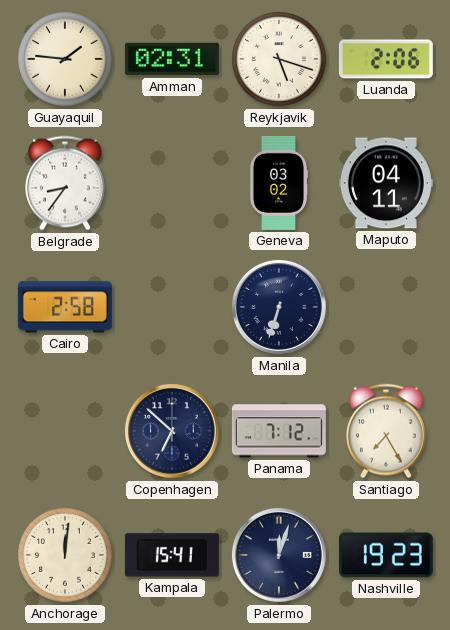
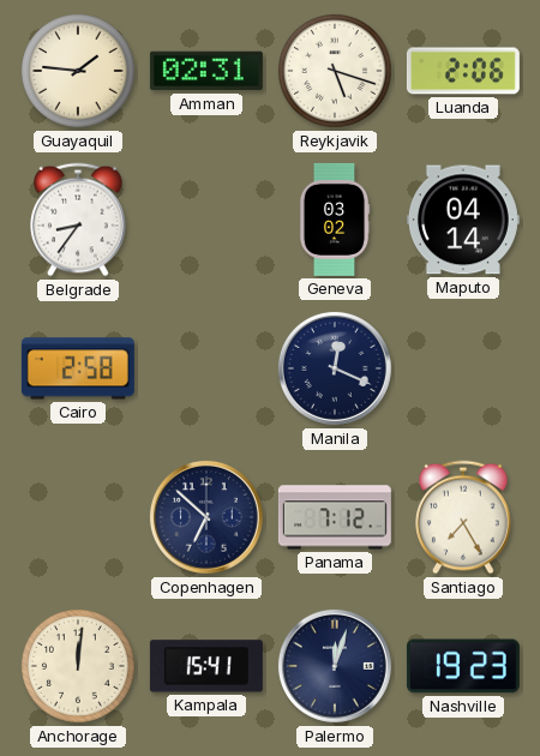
Maputo: 04:11 -> 04:14 (463, 220)
Manila: 6:33 -> 12:19 (335, 368)
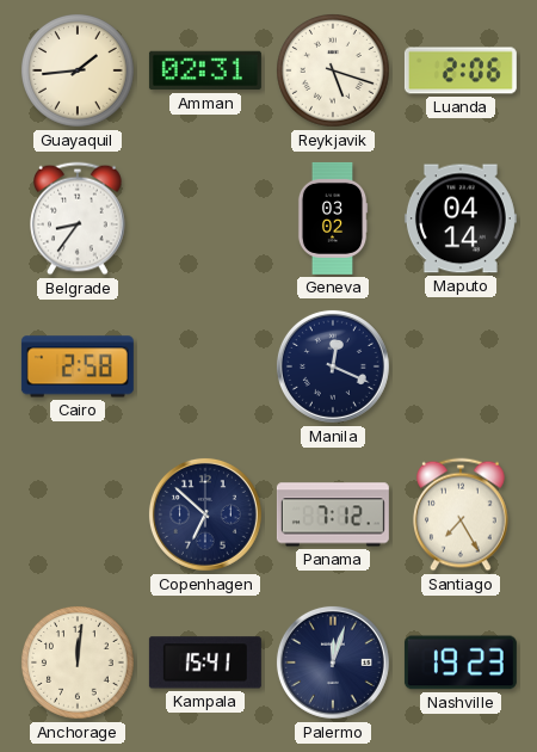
Guayaquil: 1:46 -> 1:44 (79, 72)
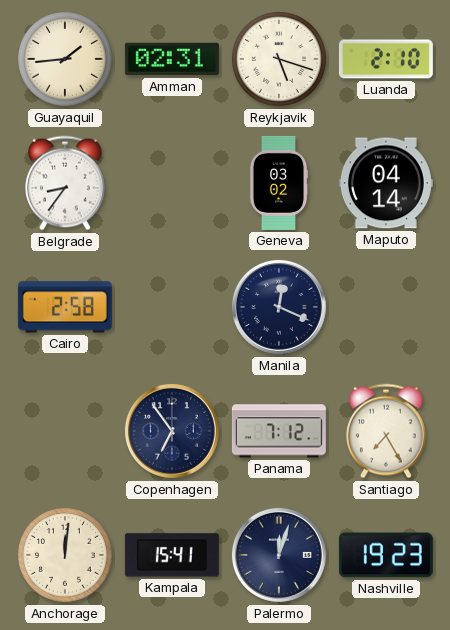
Luanda: 2:06 -> 2:10 (386, 59)
Copenhagen: 6:52 -> 6:54 (172, 431)
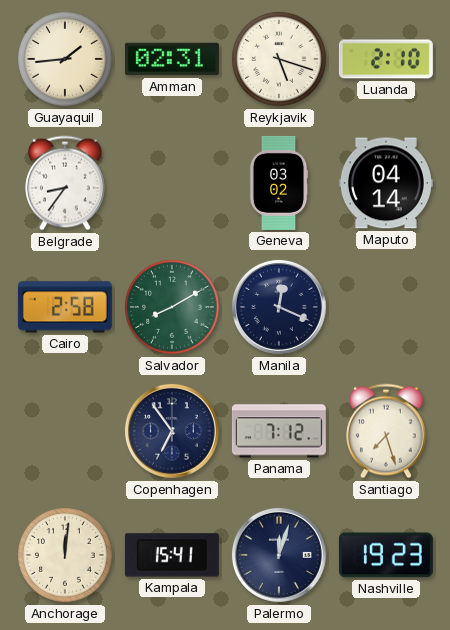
Salvador: none -> 8:10 (173, 308)
Santiago: 7:25 -> 7:27 (387, 431)
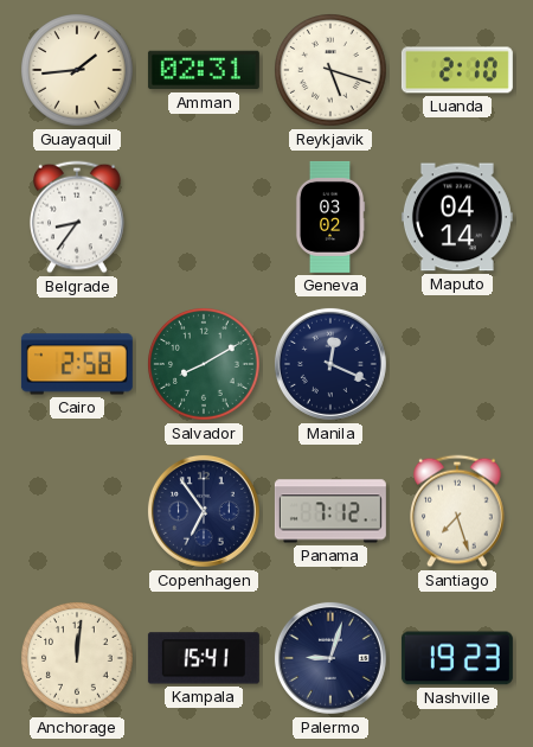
Palermo: 12:03 -> 9:03 (330, 658)
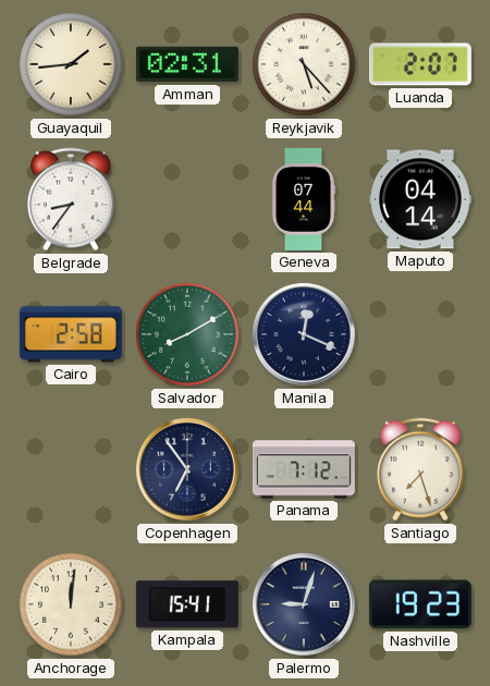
Reykjavik: 5:18 -> 5:23 (305, 65)
Luanda: 2:10 -> 2:07 (420, 64)
Geneva: 03:02 -> 07:44 (304, 199)
